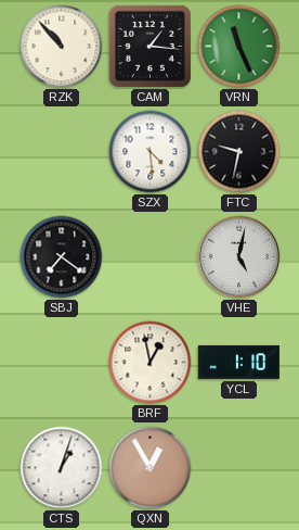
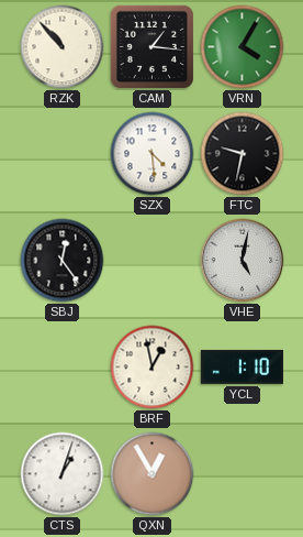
VRN: 11:26 -> 4:05 (243, 47)
SBJ: 7:21 -> 12:24 (63, 261)
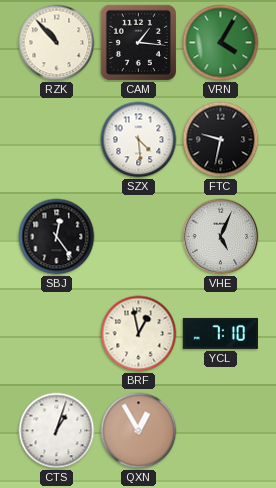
VHE: 5:02 -> 5:04 (221, 237)
YCL: 1:10 -> 7:10 (220, 333)
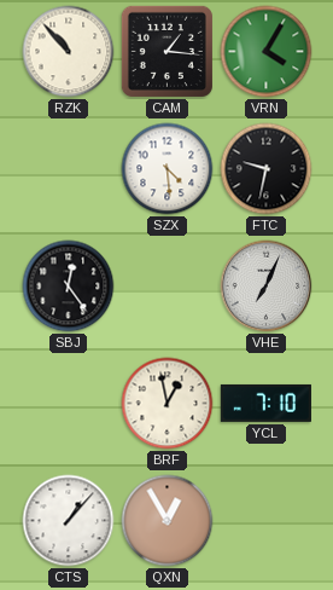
VHE: 5:04 -> 7:04 (267, 287)
CTS: 1:03 -> 1:07 (69, 521)
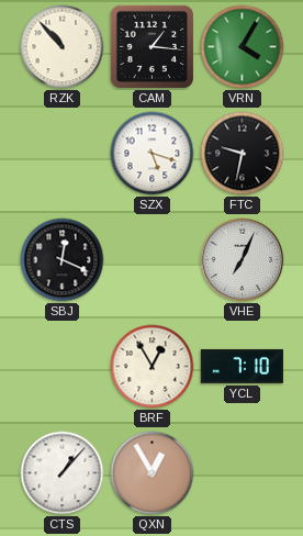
SZX: 4:29 -> 5:18 (153, 154)
SBJ: 12:24 -> 12:19 (63, 260)
BRF: 12:58 -> 12:55 (153, 367)
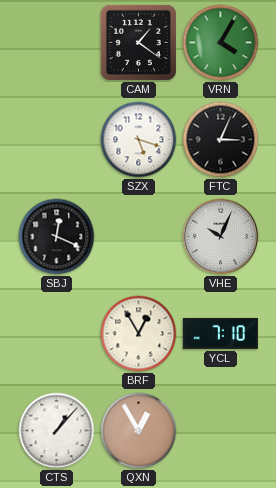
RZK: 10:53 -> none (63, 47)
CAM: 1:16 -> 1:21 (138, 42)
FTC: 9:32 -> 3:04 (221, 140)
VHE: 7:04 -> 10:04 (221, 237)
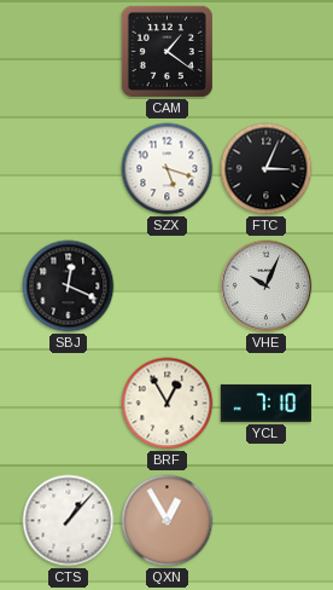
VRN: 4:05 -> none (221, 43)
